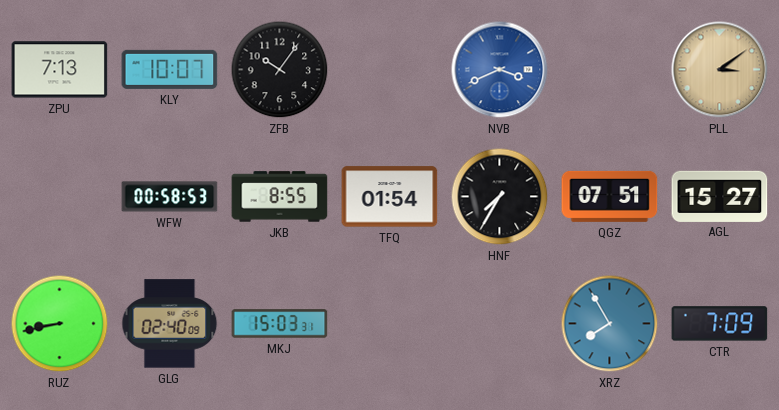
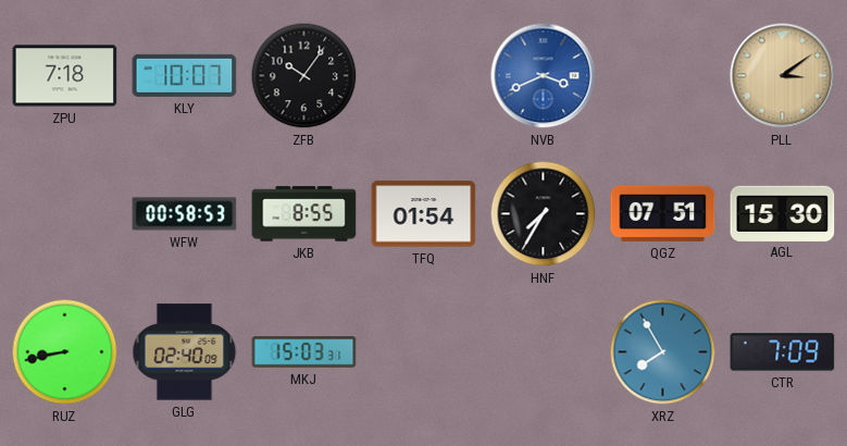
ZPU: 7:13 -> 7:18 (65, 76)
AGL: 15:27 -> 15:30 (783, 213)
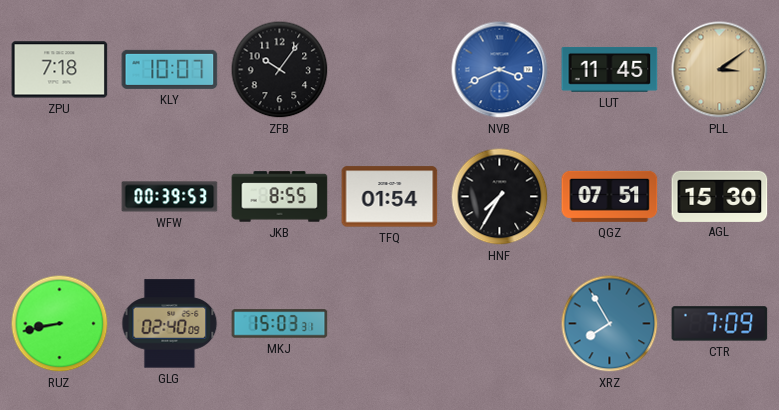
LUT: none -> 11:45 (610, 70)
WFW: 00:58 -> 00:39 (170, 197)
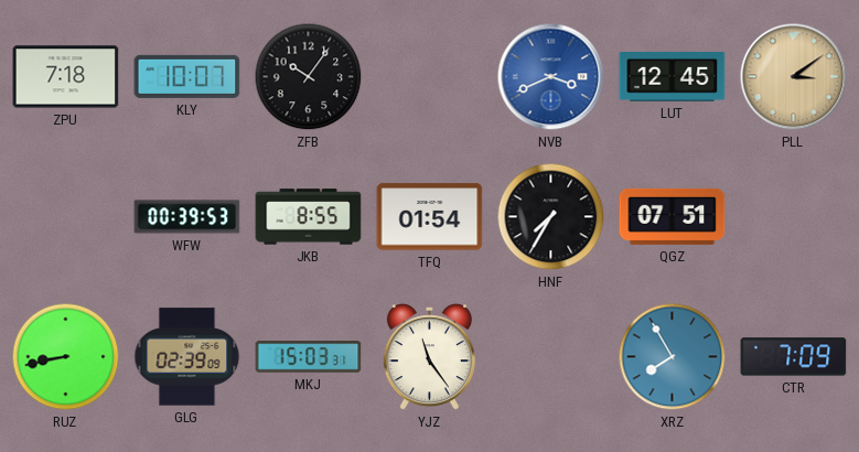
LUT: 11:45 -> 12:45 (673, 77)
AGL: 15:30 -> none (720, 196)
GLG: 02:40 -> 02:39 (187, 357)
YJZ: none -> 11:24 (429, 357)
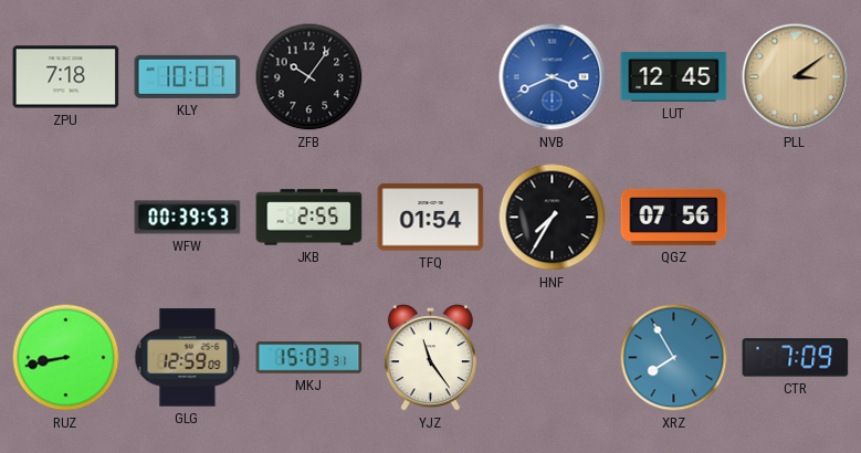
JKB: 8:55 -> 2:55 (309, 218)
QGZ: 07:51 -> 07:56 (674, 217)
GLG: 02:39 -> 12:59 (188, 358)
